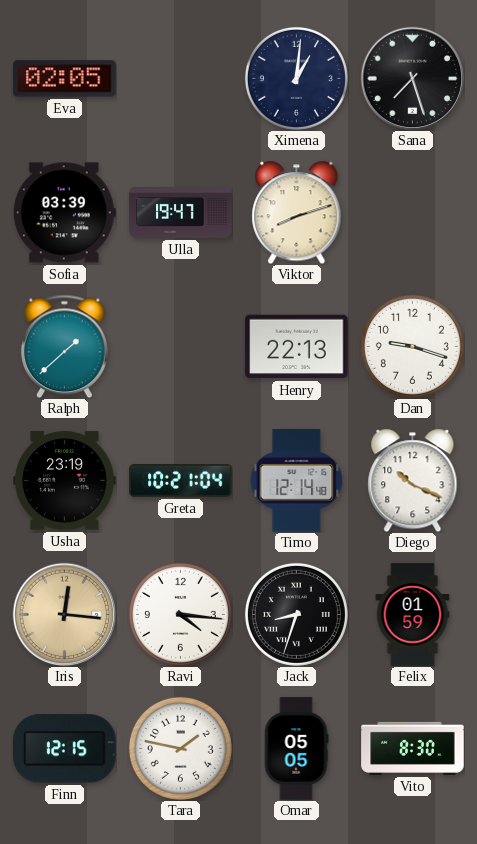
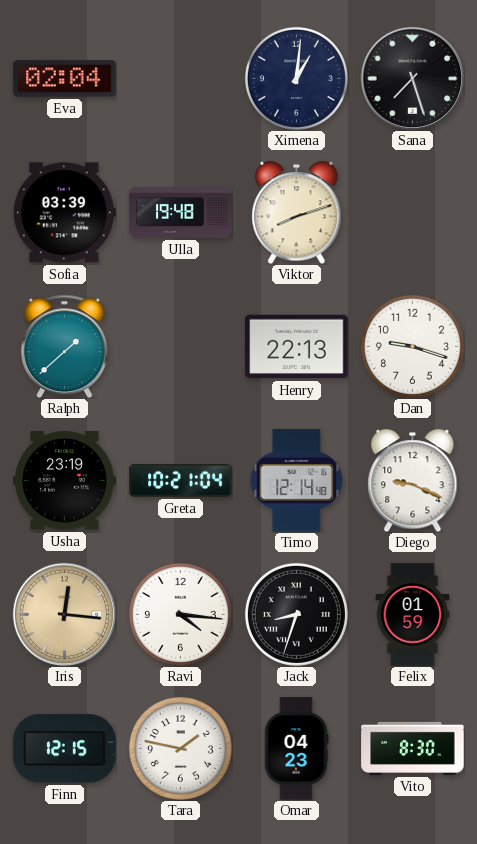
Eva: 02:05 -> 02:04 (65, 79)
Ulla: 19:47 -> 19:48 (181, 213)
Diego: 10:19 -> 9:19 (413, 480)
Omar: 05:05 -> 04:23 (296, 749)
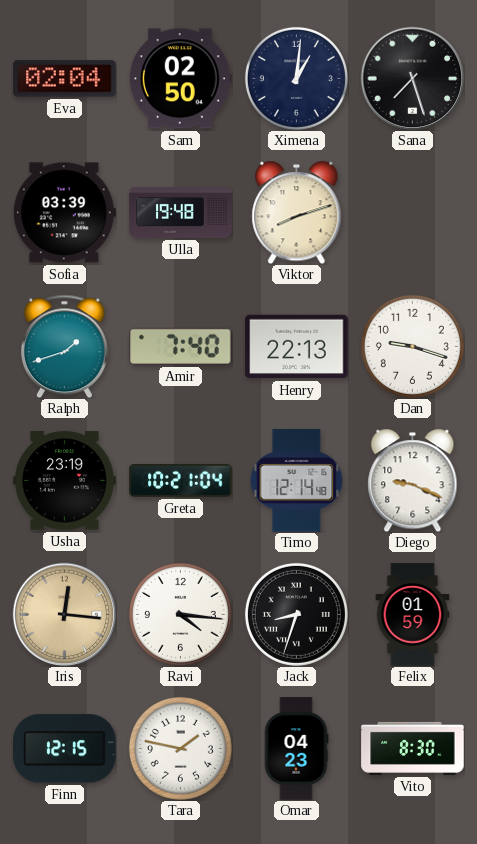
Sam: none -> 02:50 (180, 79)
Ralph: 1:38 -> 1:42 (64, 346)
Amir: none -> 7:40 (181, 346)
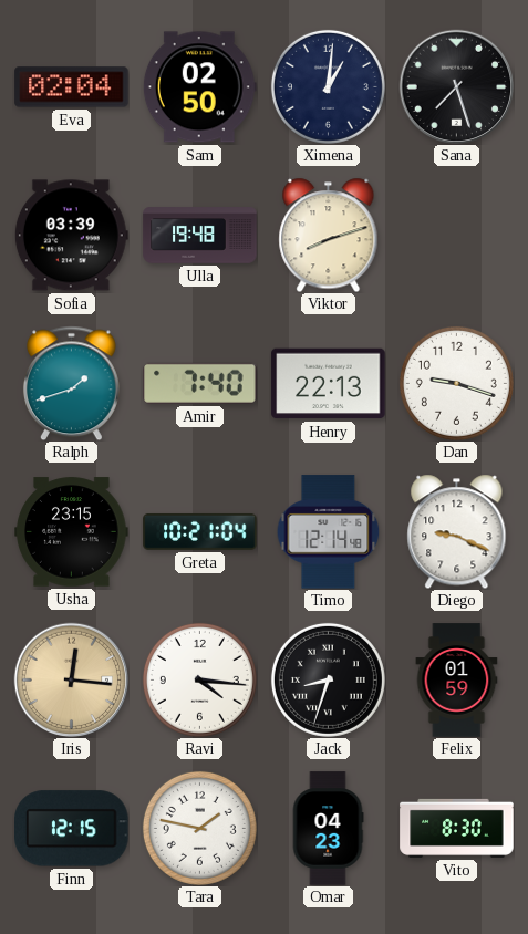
Usha: 23:19 -> 23:15 (72, 532)
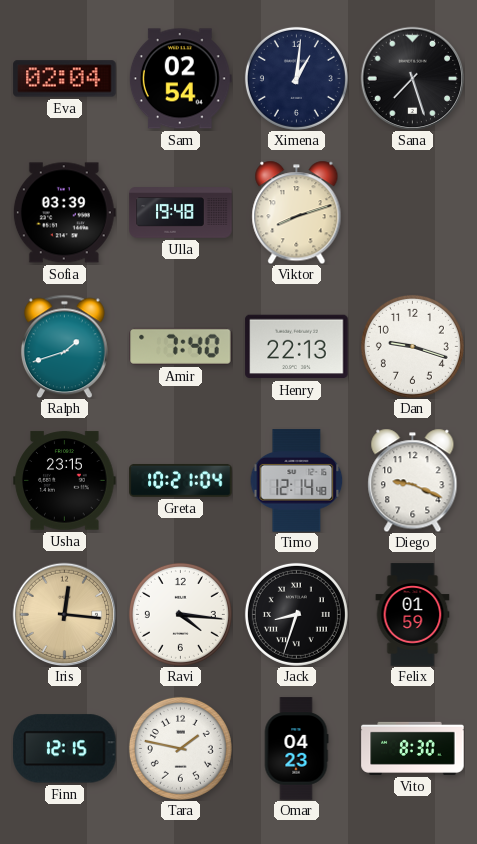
Sam: 02:50 -> 02:54 (180, 79)
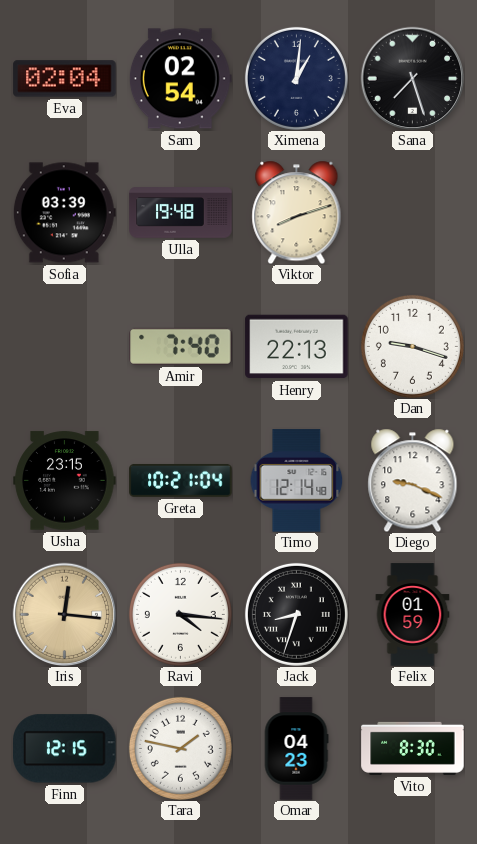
Ralph: 1:42 -> none (64, 346)
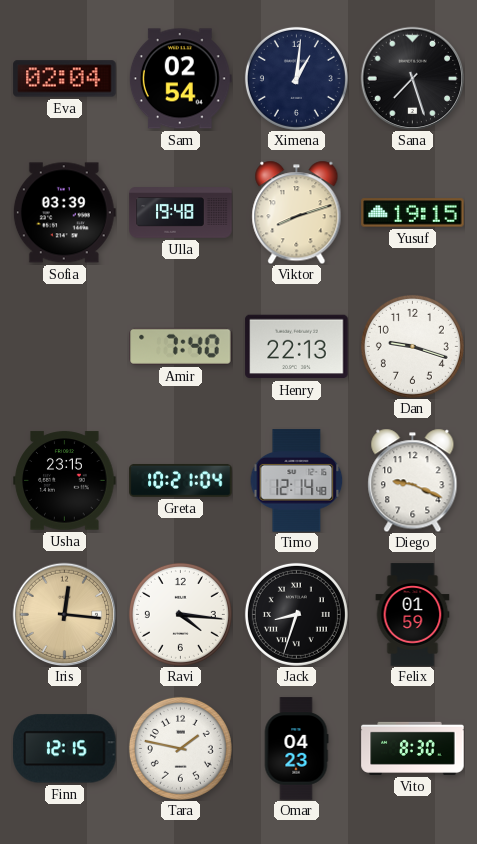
Yusuf: none -> 19:15 (413, 213)
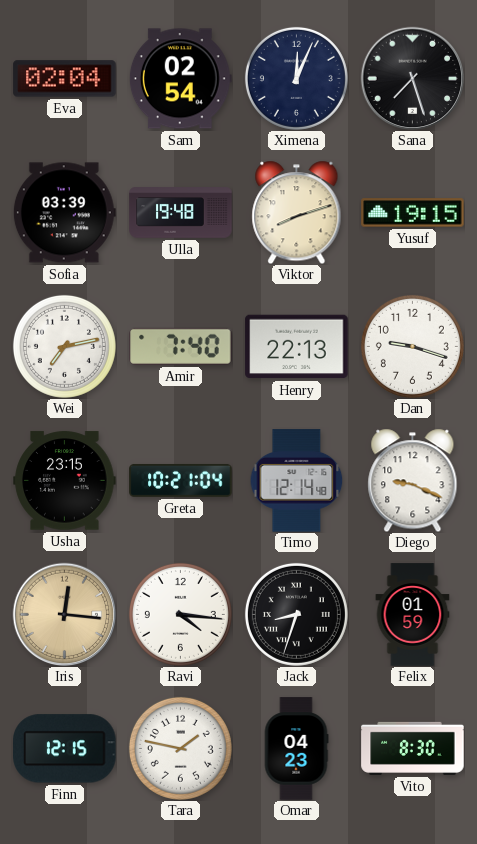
Ximena: 1:01 -> 12:04 (296, 78)
Wei: none -> 7:13 (64, 346)
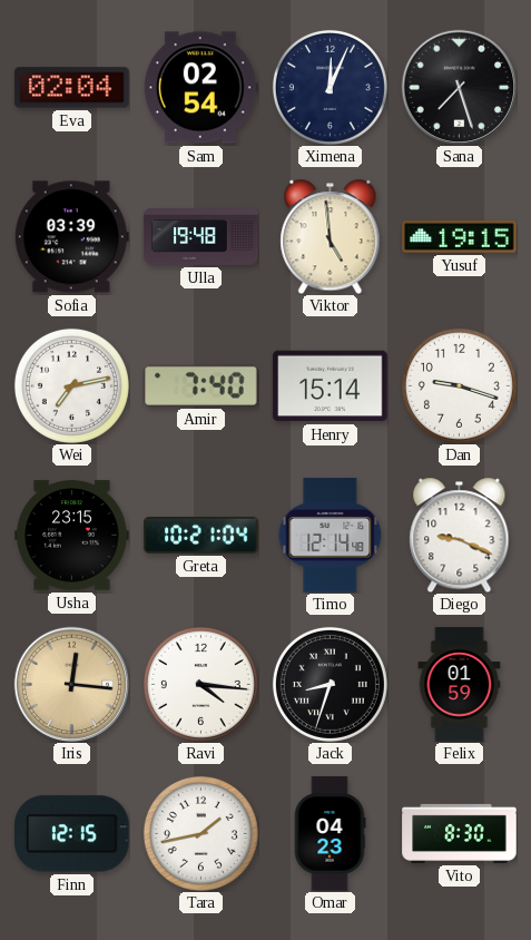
Viktor: 8:12 -> 4:59 (331, 236)
Henry: 22:13 -> 15:14 (331, 386)
Tara: 1:47 -> 1:43 (200, 833)
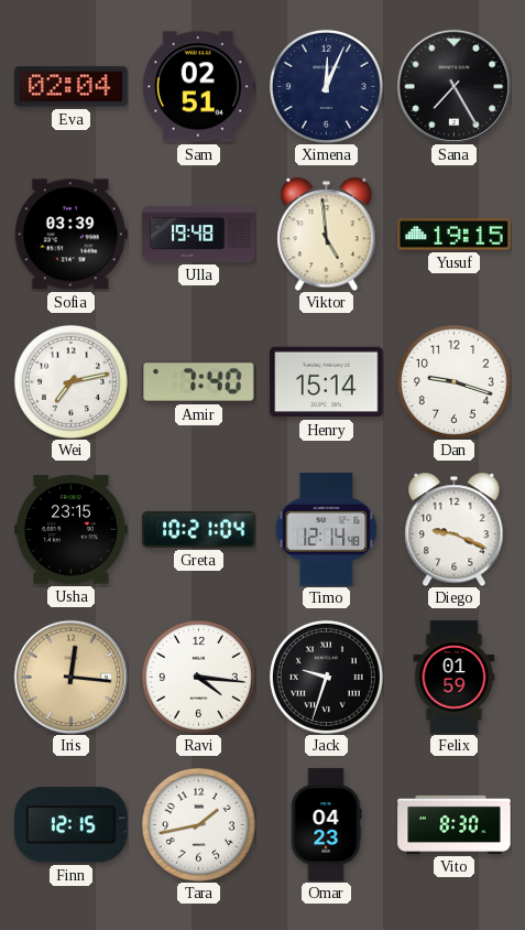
Sam: 02:54 -> 02:51 (198, 87)
Sana: 7:27 -> 7:25 (453, 86)
Jack: 8:33 -> 9:33 (326, 677)
